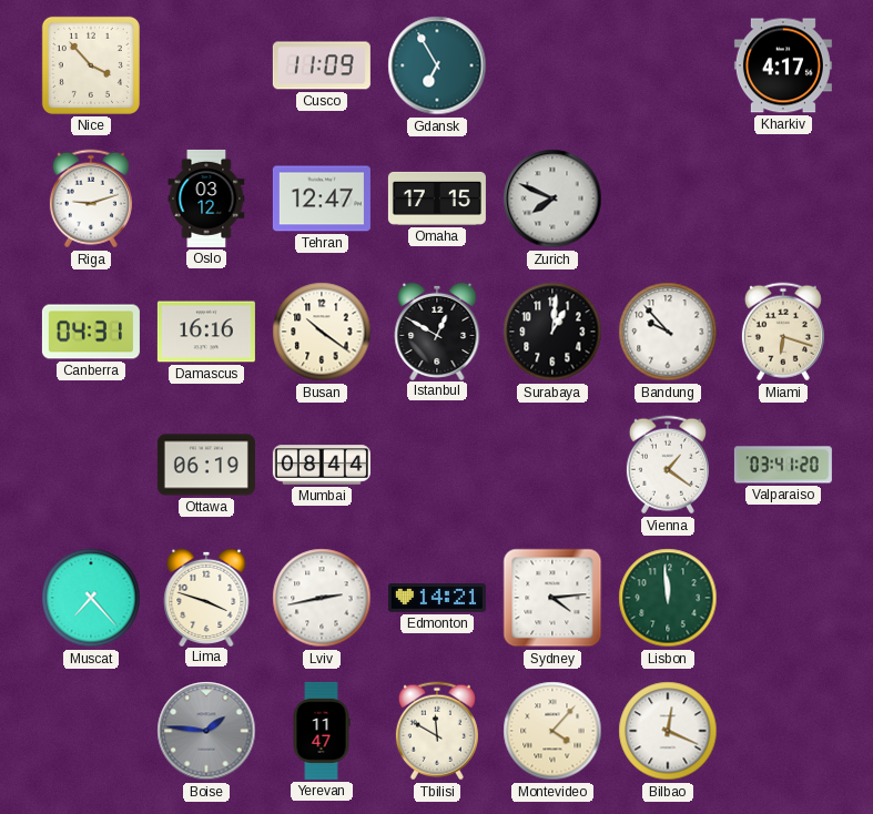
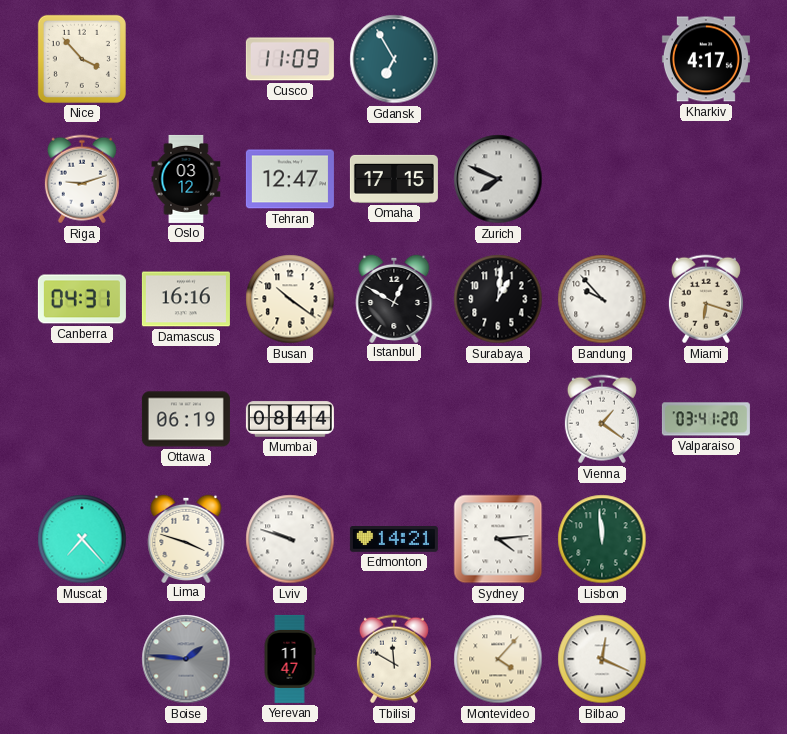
Lviv: 2:43 -> 9:48 (290, 539)
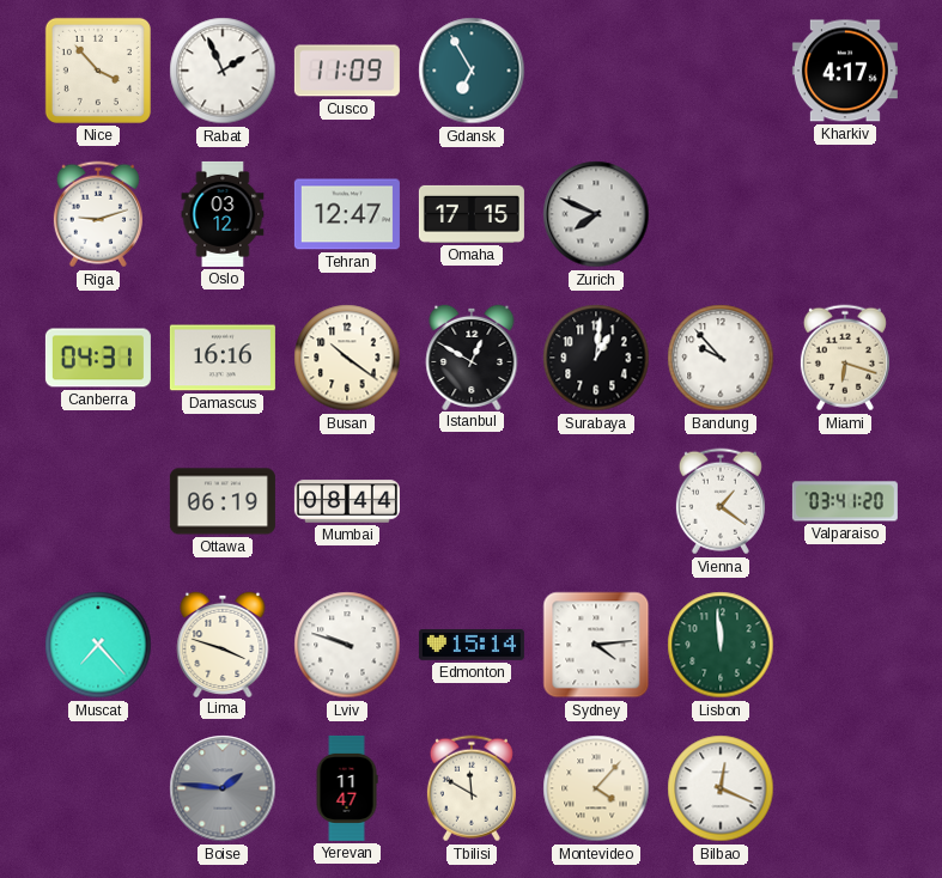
Rabat: none -> 1:56 (223, 71)
Edmonton: 14:21 -> 15:14 (472, 646)
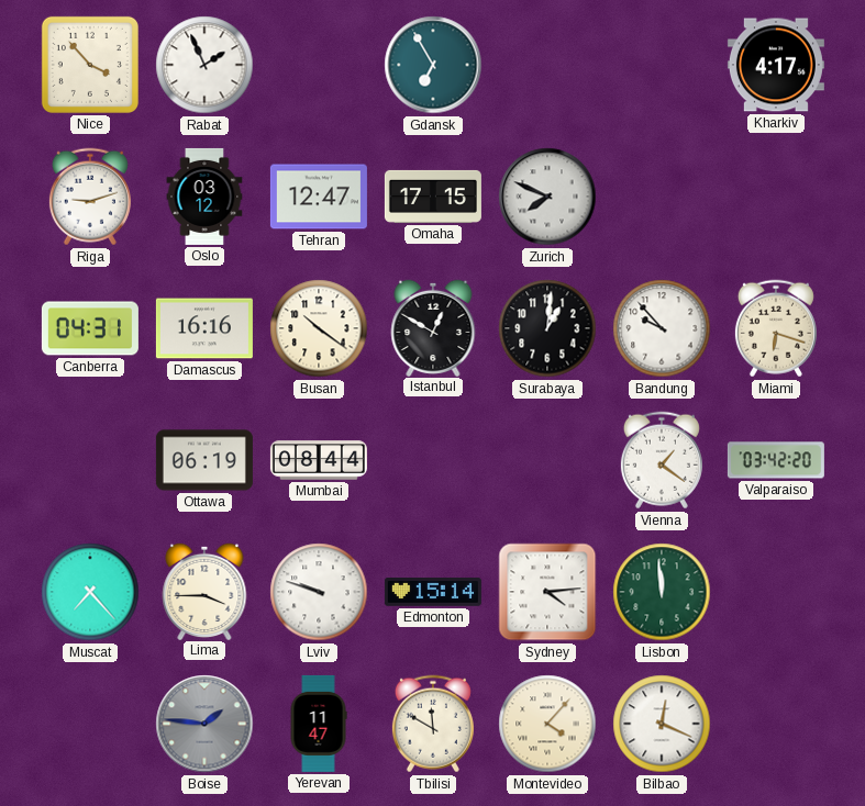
Cusco: 11:09 -> none (347, 71)
Valparaiso: 03:41 -> 03:42 (776, 460)
Lima: 3:48 -> 3:45 (204, 591)
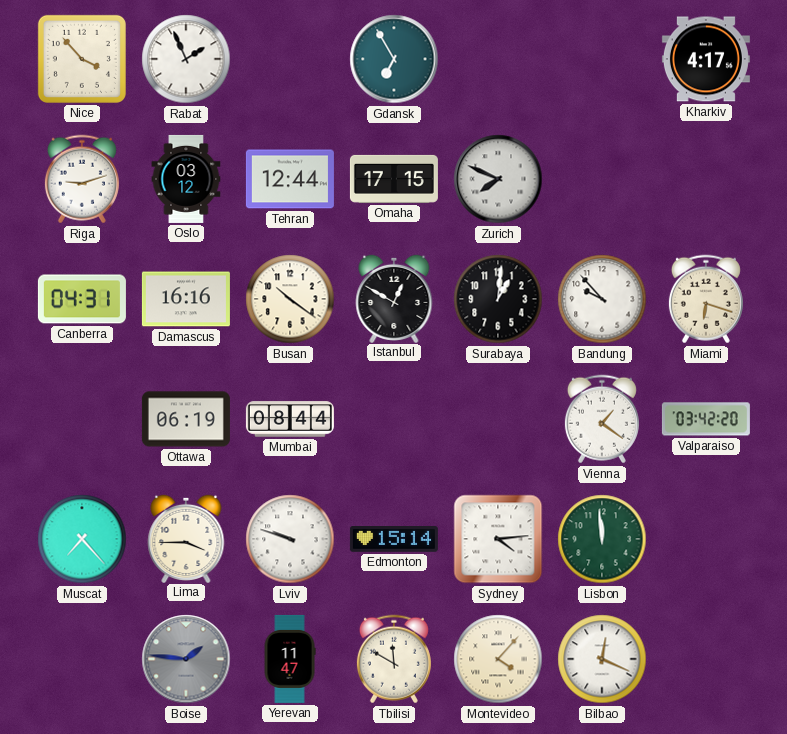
Tehran: 12:47 -> 12:44 (290, 179)
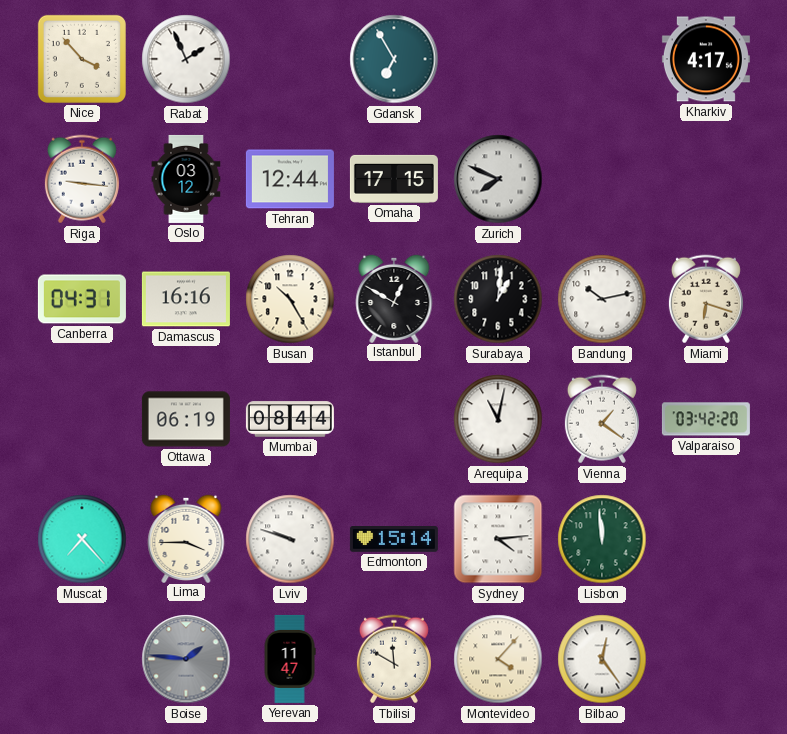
Riga: 9:12 -> 9:16 (82, 179)
Busan: 10:21 -> 10:25 (290, 299)
Bandung: 9:53 -> 10:13 (602, 299)
Arequipa: none -> 11:02 (498, 419)
Bilbao: 12:19 -> 12:24 (602, 659)
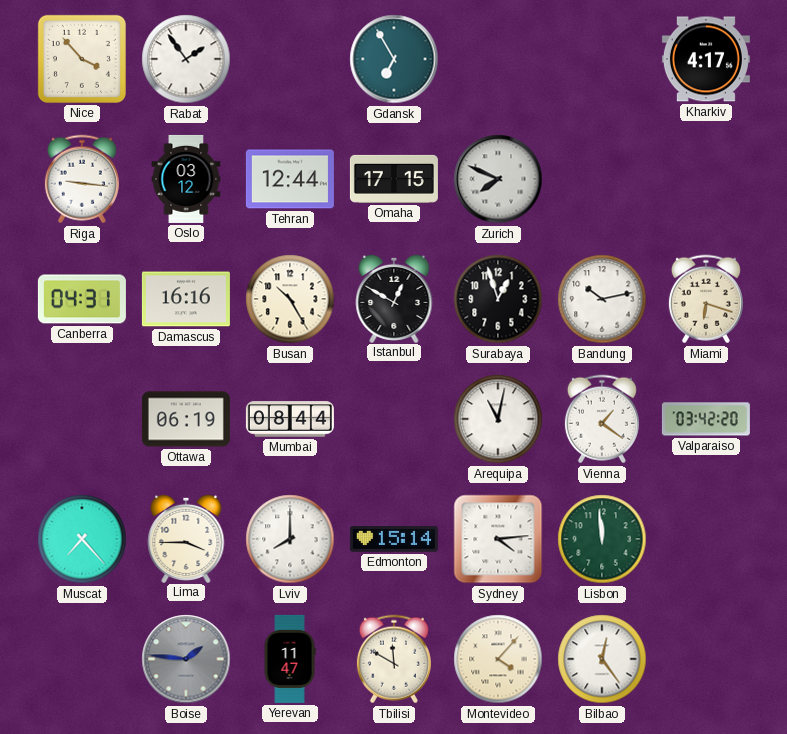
Rabat: 1:56 -> 1:54 (186, 59)
Surabaya: 1:01 -> 12:57 (498, 299)
Lviv: 9:48 -> 8:00 (290, 539)
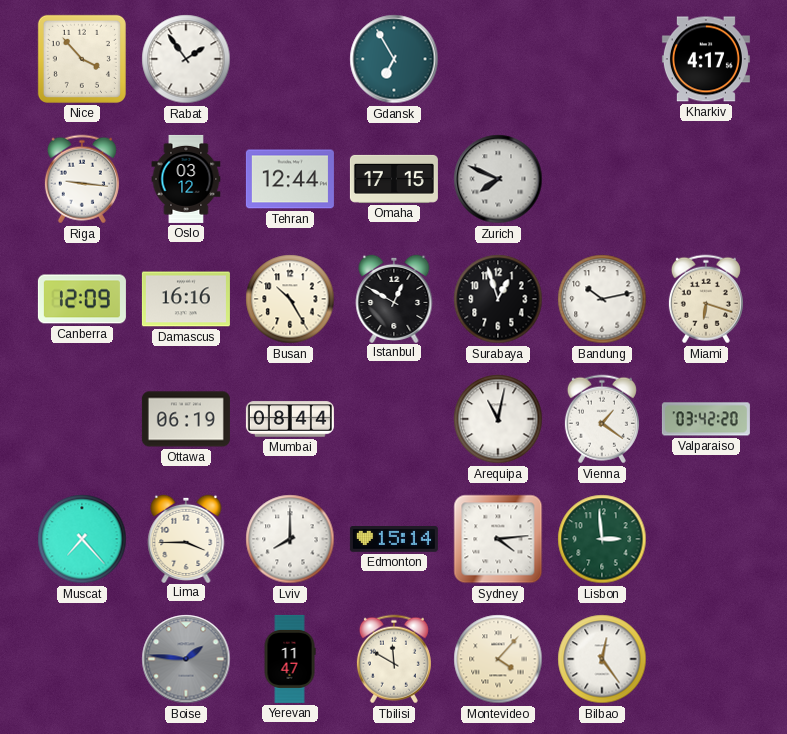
Canberra: 04:31 -> 12:09 (82, 299)
Lisbon: 11:59 -> 2:59 (602, 539)
